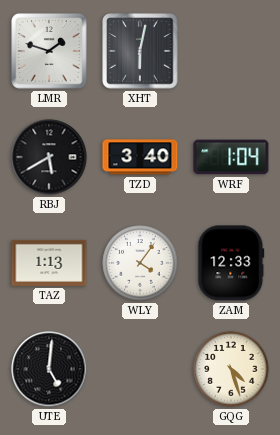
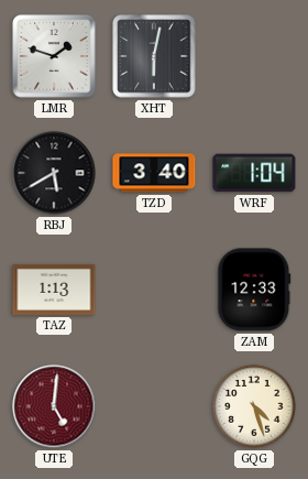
WLY: 4:06 -> none (140, 263)
UTE dial: black -> burgundy (54, 406)
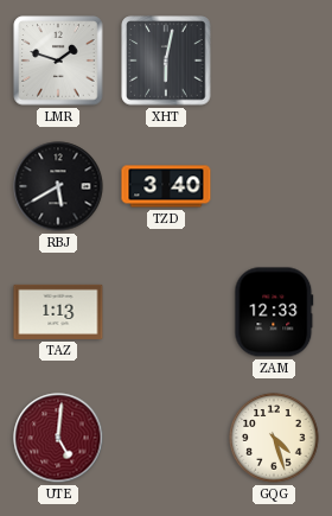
WRF: 1:04 -> none (254, 173)
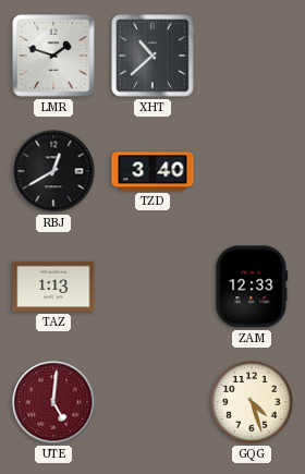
XHT: 6:02 -> 10:38 (152, 56)
RBJ: 5:40 -> 12:40 (53, 171)
